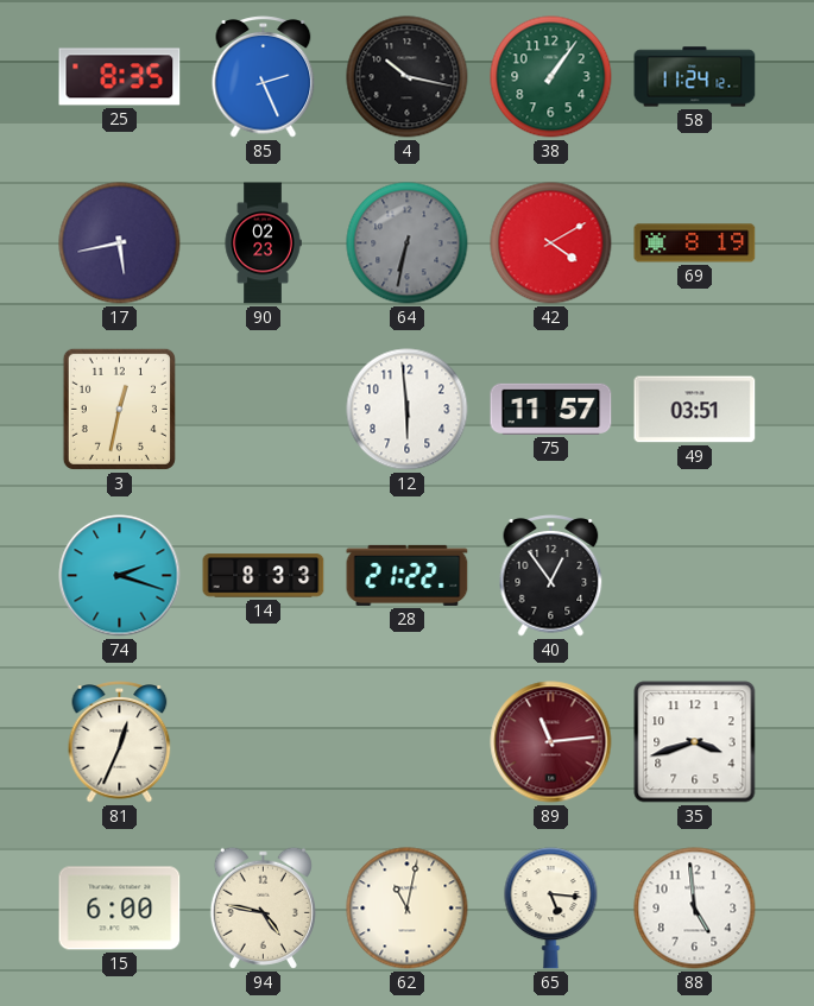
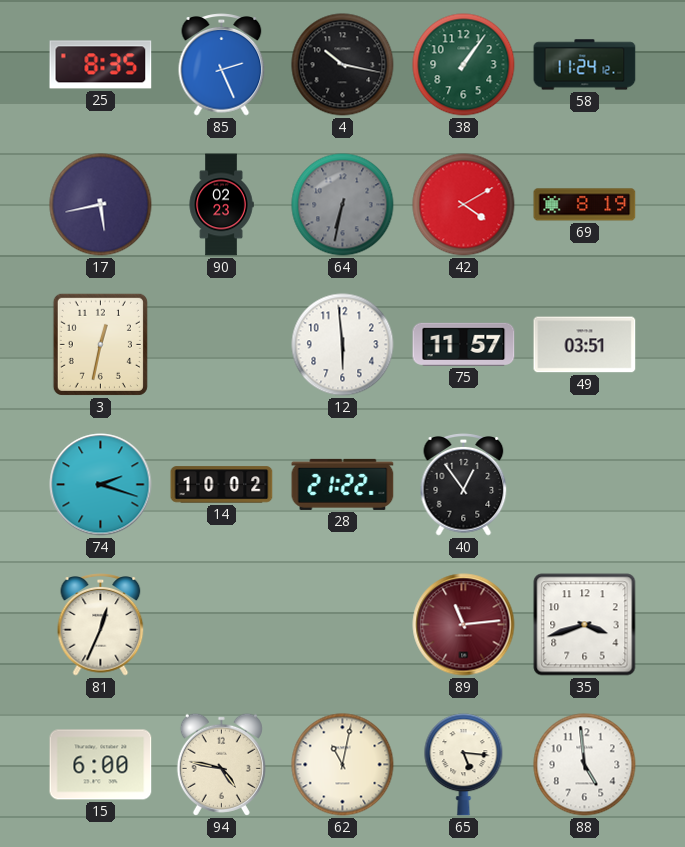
14: 8:33 -> 10:02 (222, 485)
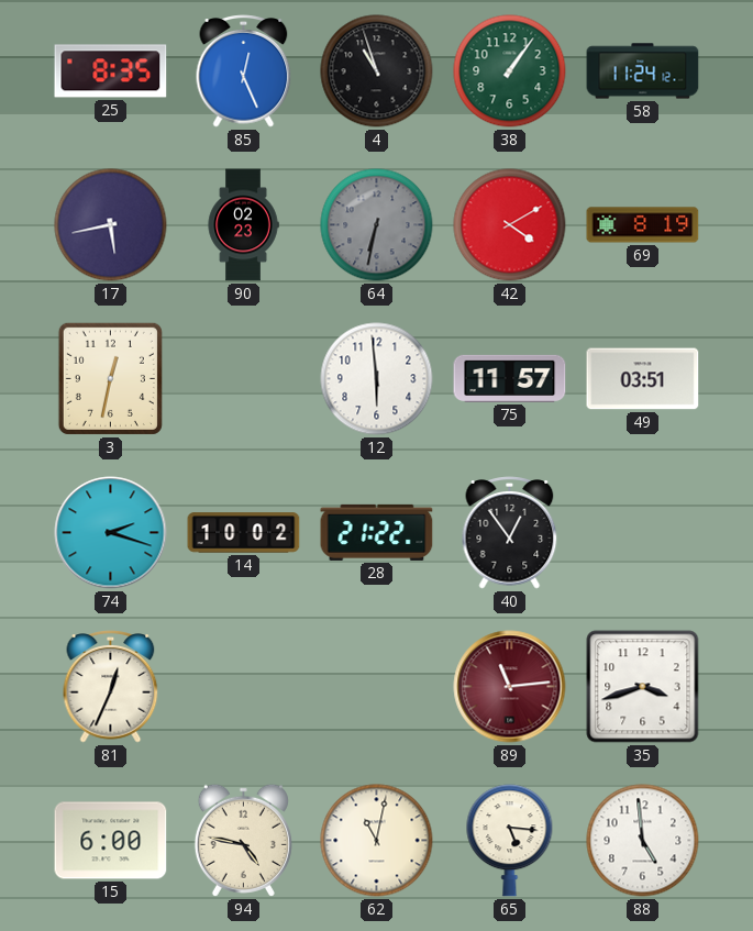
85: 2:26 -> 12:26 (244, 71)
4: 10:17 -> 10:57 (377, 71)
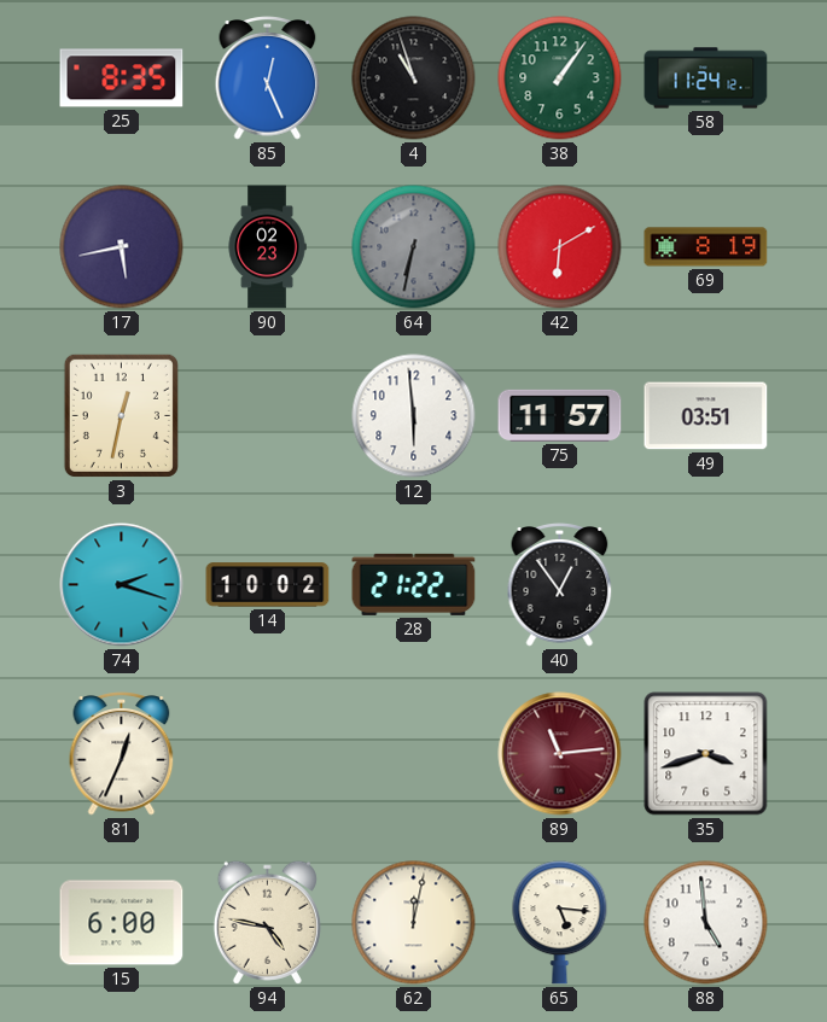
42: 4:10 -> 6:10 (560, 247)
62: 11:02 -> 12:02 (414, 923)
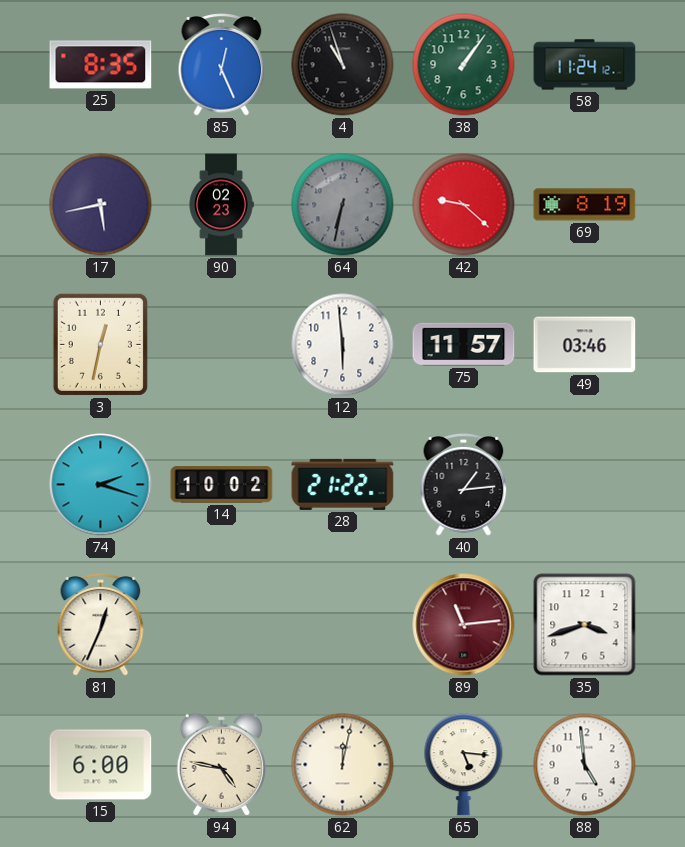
42: 6:10 -> 9:22 (464, 205)
49: 03:51 -> 03:46 (585, 345)
40: 12:54 -> 1:14 (464, 485)
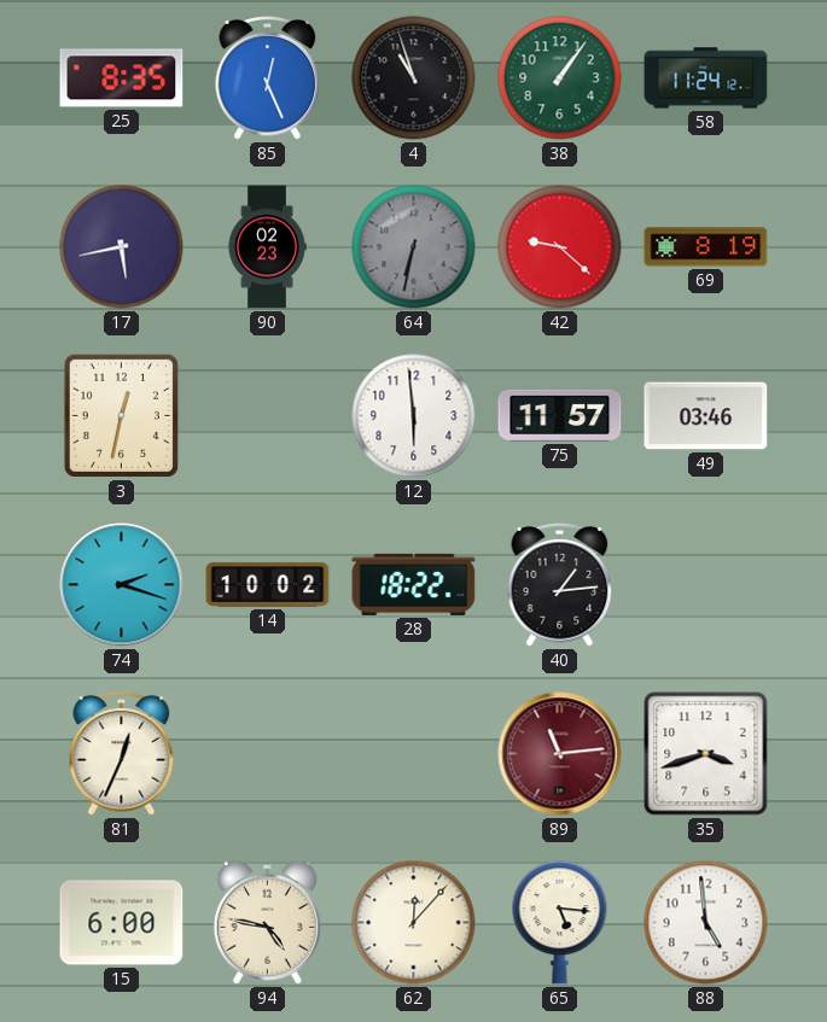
28: 21:22 -> 18:22 (414, 584)
62: 12:02 -> 12:07 (414, 923)
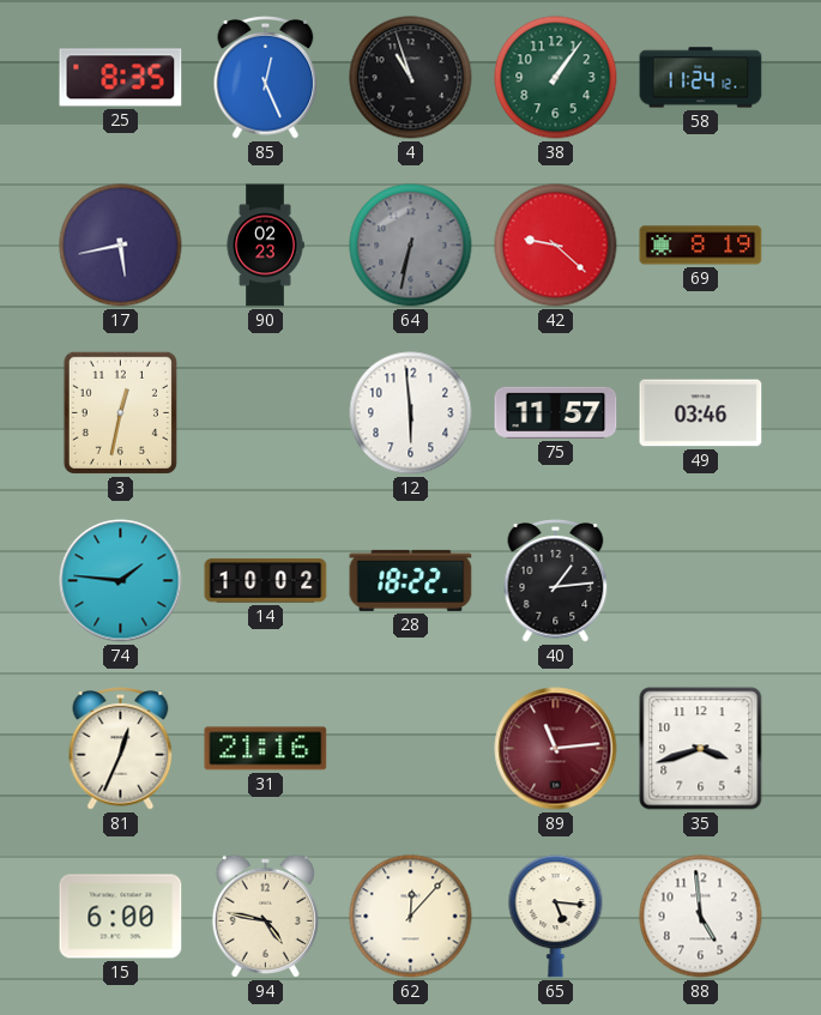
74: 2:18 -> 1:46 (121, 581)
31: none -> 21:16 (266, 749)
